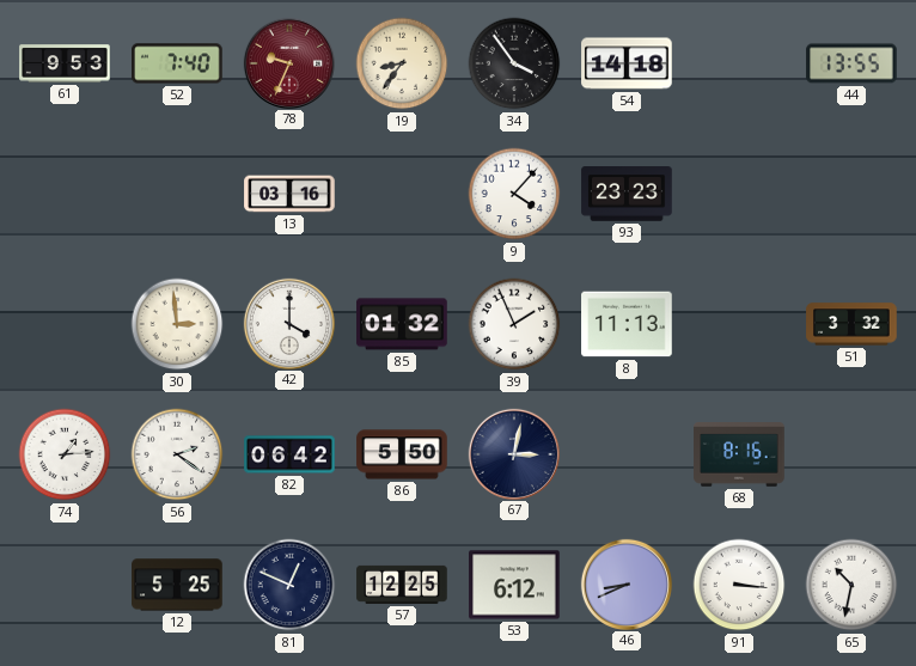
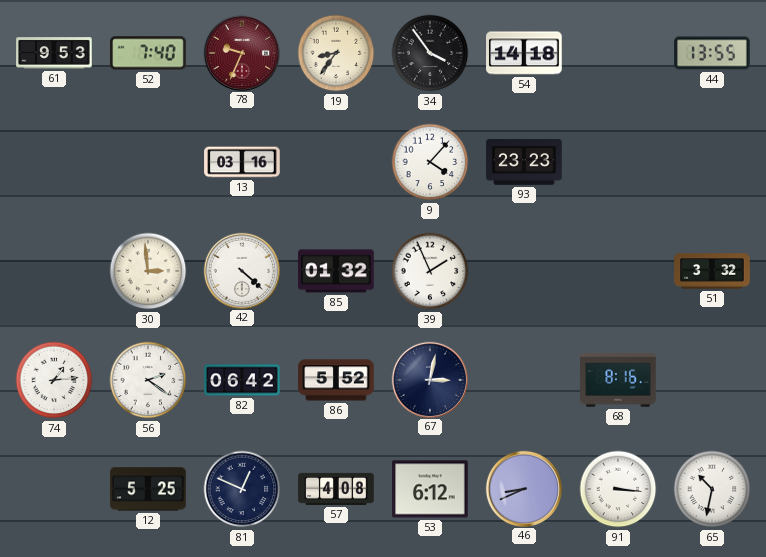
42: 4:00 -> 4:22 (241, 270)
8: 11:13 -> none (627, 324)
86: 5:50 -> 5:52 (336, 380)
57: 12:25 -> 4:08 (336, 489)
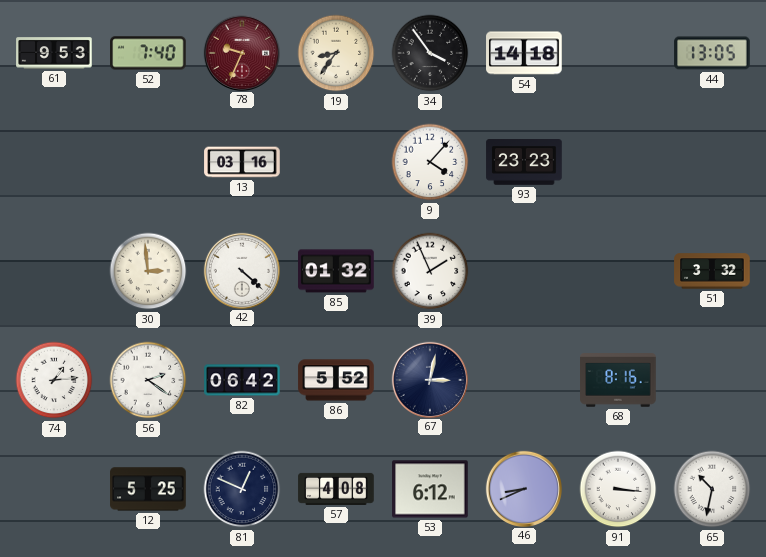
44: 13:55 -> 13:05 (712, 53)
